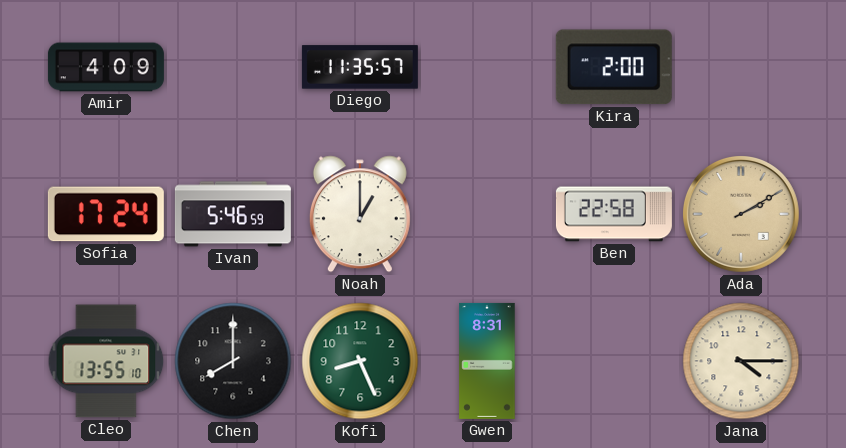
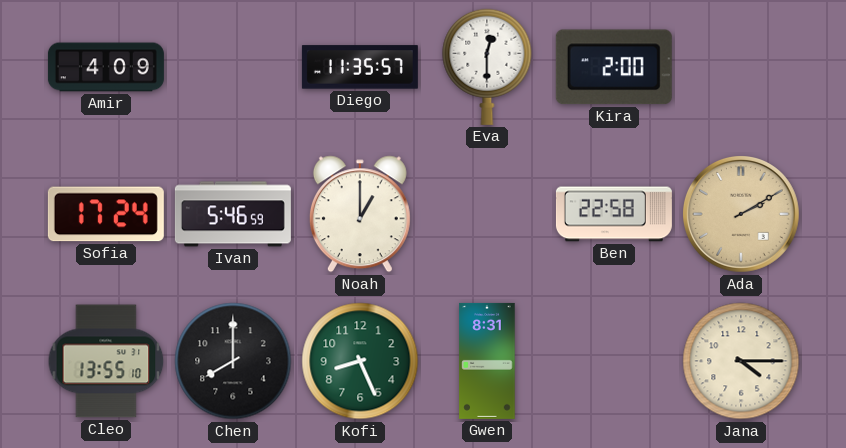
Eva: none -> 12:30 (487, 67)
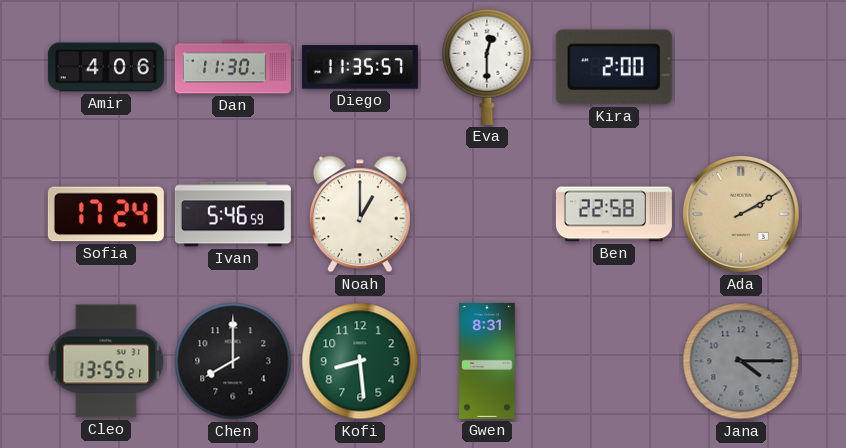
Amir: 4:09 -> 4:06 (106, 67)
Dan: none -> 11:30 (233, 67)
Cleo: 13:55:10 -> 13:55:21 (106, 361)
Kofi: 8:26 -> 8:29 (360, 361)
Jana dial: cream -> grey (741, 361)
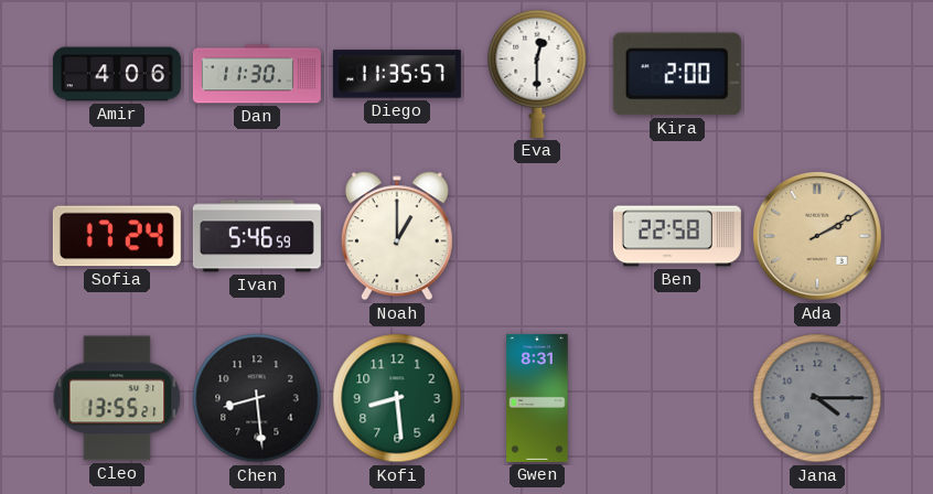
Chen: 8:00 -> 8:29 (257, 398)
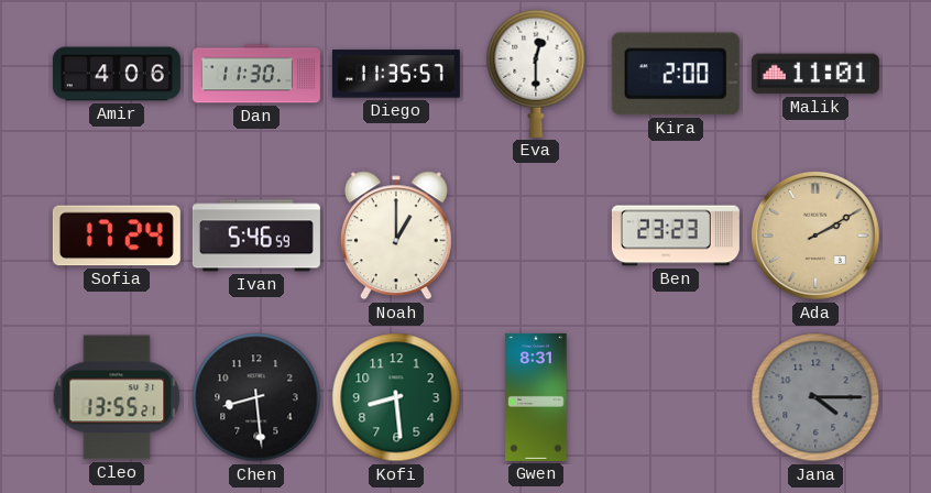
Malik: none -> 11:01 (815, 74)
Ben: 22:58 -> 23:23 (676, 235)
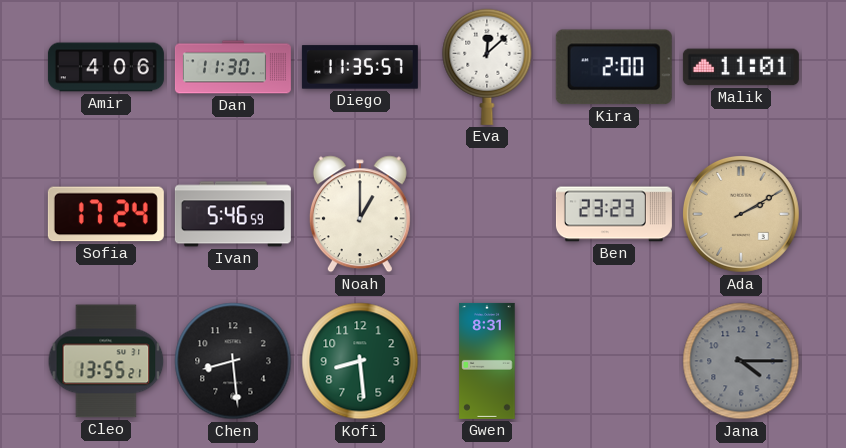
Eva: 12:30 -> 12:08 (487, 67)
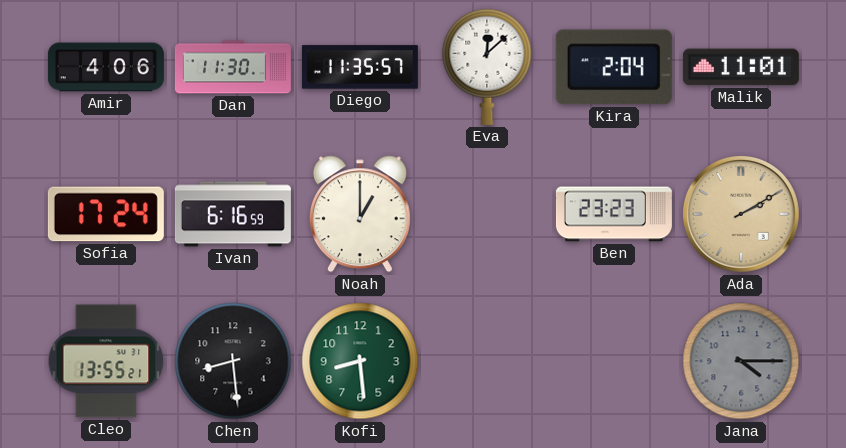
Kira: 2:00 -> 2:04 (614, 67)
Ivan: 5:46 -> 6:16 (233, 214)
Gwen: 8:31 -> none (487, 361)
